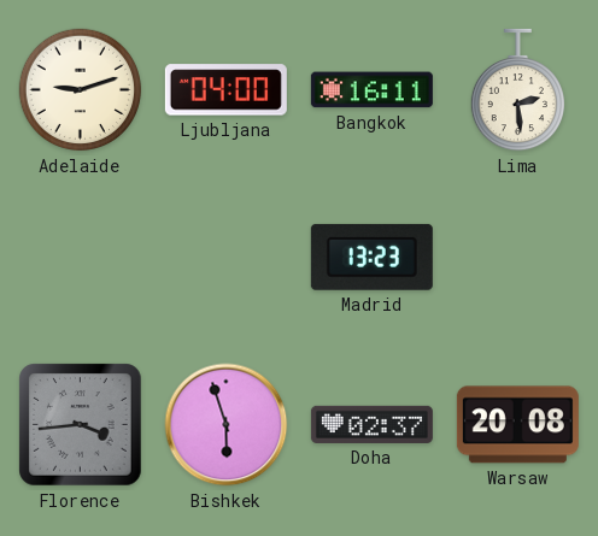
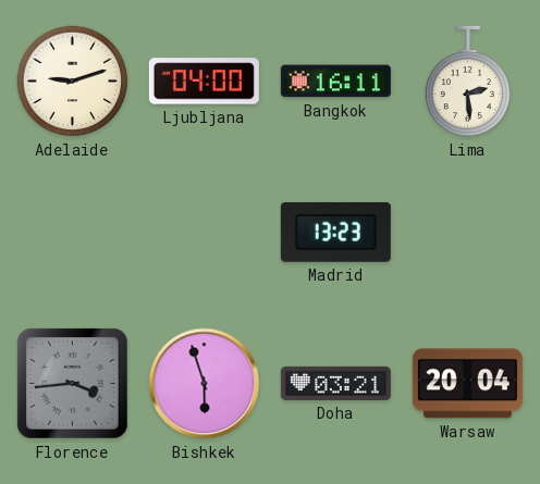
Doha: 02:37 -> 03:21 (335, 383)
Warsaw: 20:08 -> 20:04 (467, 384)
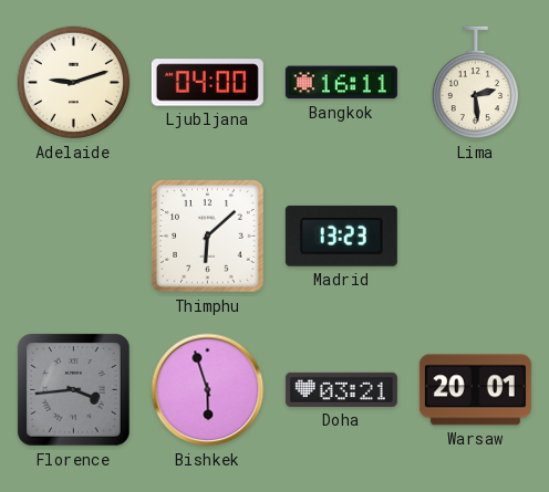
Thimphu: none -> 6:08 (208, 237)
Warsaw: 20:04 -> 20:01 (475, 390)
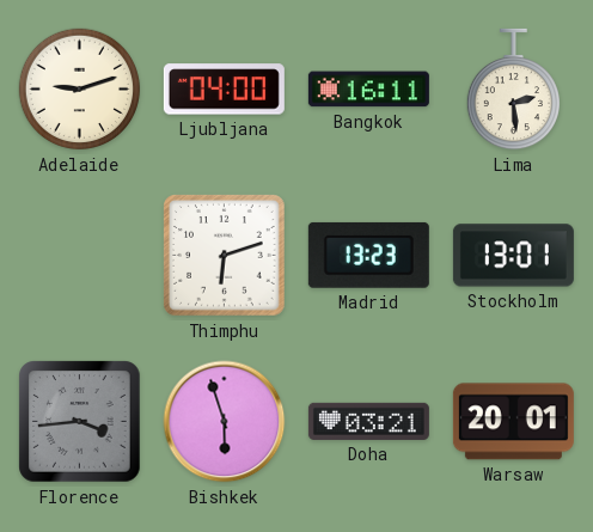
Thimphu: 6:08 -> 6:12 (225, 256)
Stockholm: none -> 13:01 (513, 256)
